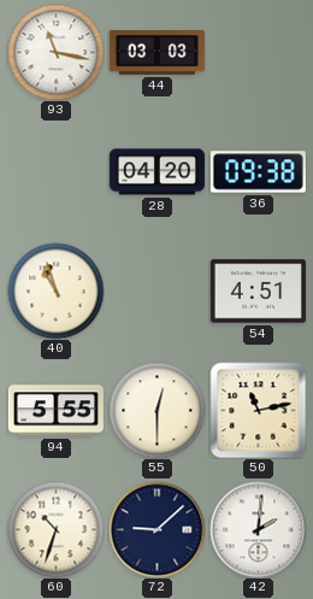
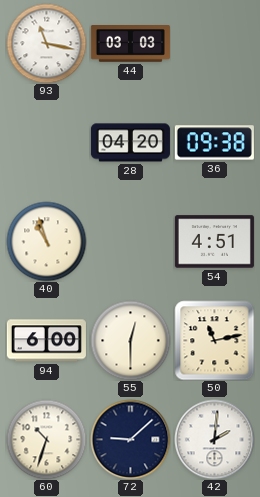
94: 5:55 -> 6:00 (46, 341)
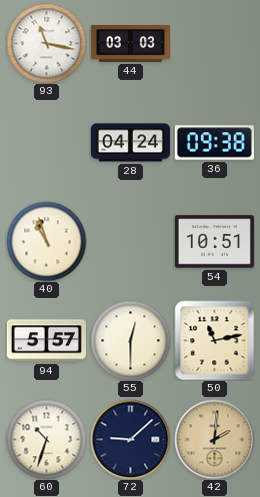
28: 04:20 -> 04:24 (130, 143)
54: 4:51 -> 10:51 (214, 242)
94: 6:00 -> 5:57 (46, 341)
42 dial: white -> champagne (214, 439)
